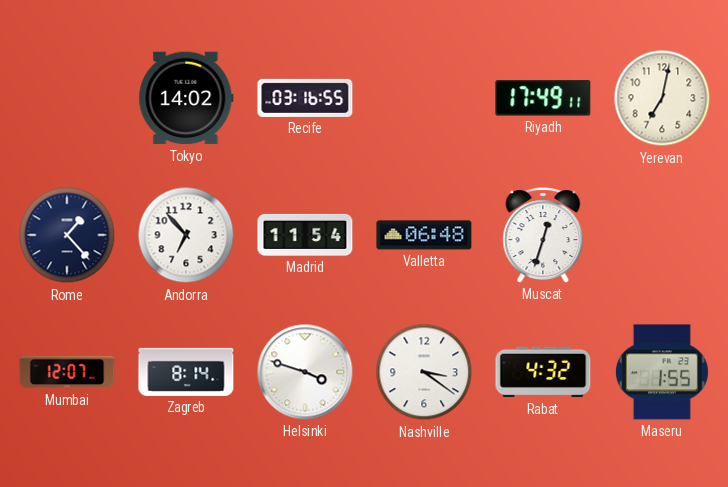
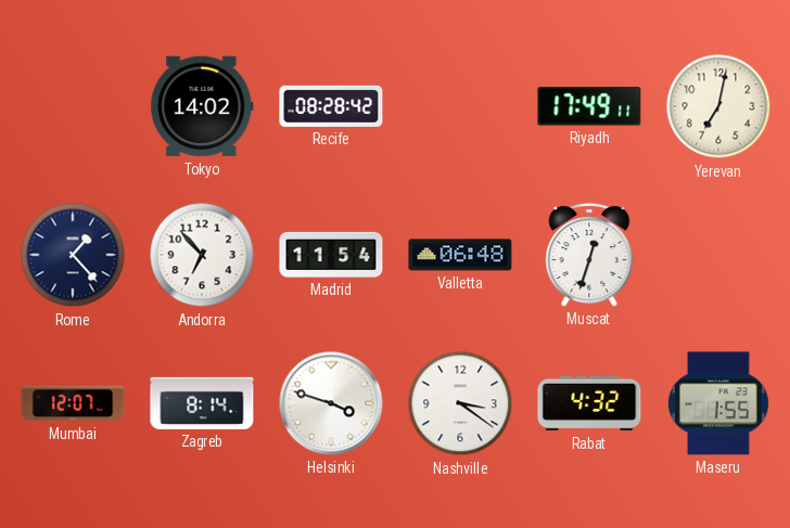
Recife: 03:16 -> 08:28 (331, 106)
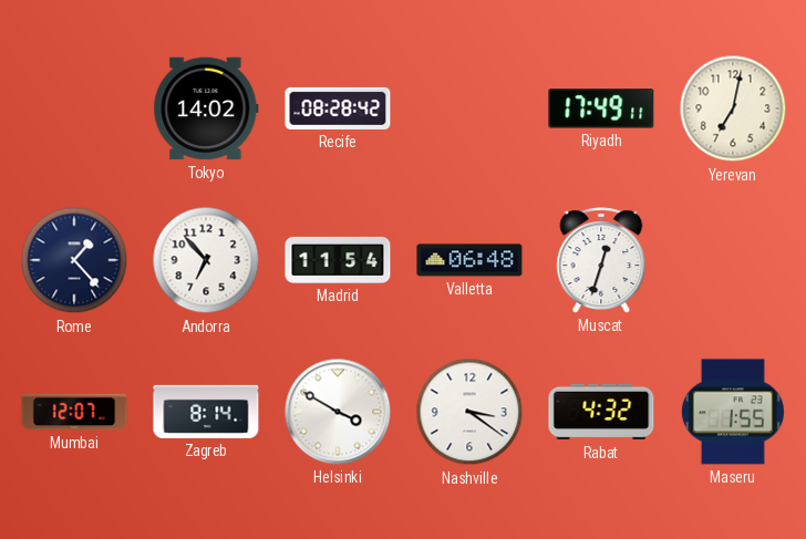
Helsinki: 3:48 -> 3:50 (338, 412)
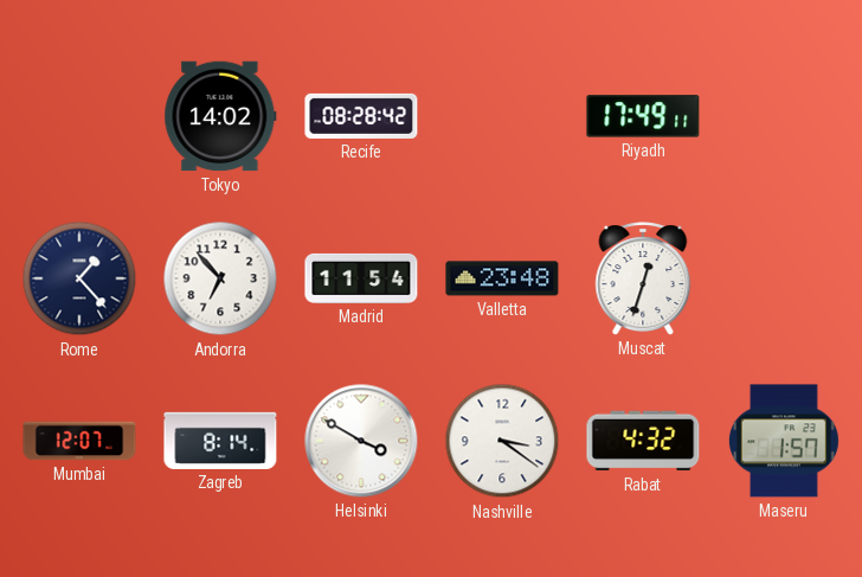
Yerevan: 7:02 -> none (733, 108)
Valletta: 06:48 -> 23:48 (502, 278)
Maseru: 1:55 -> 1:57 (784, 441)
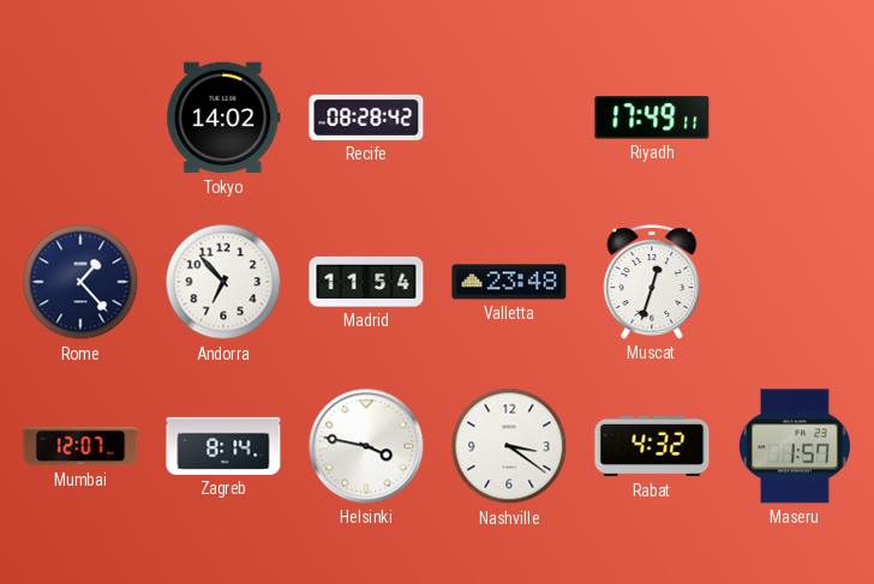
Helsinki: 3:50 -> 3:47 (366, 446)
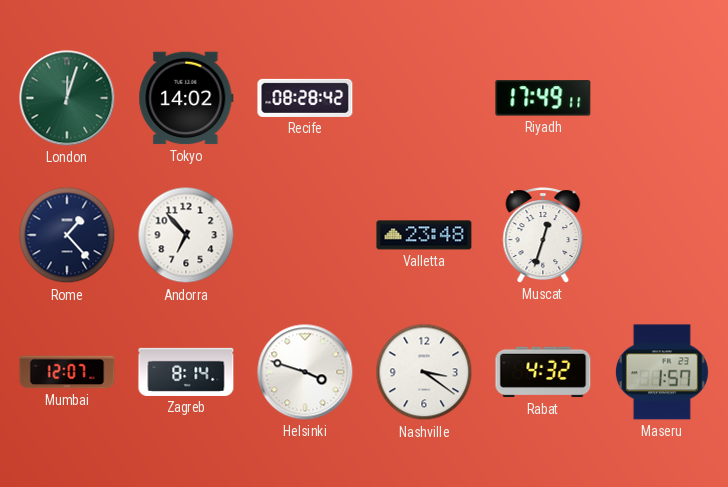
London: none -> 12:03 (67, 98)
Madrid: 11:54 -> none (366, 282)
Helsinki: 3:47 -> 3:48 (305, 372)
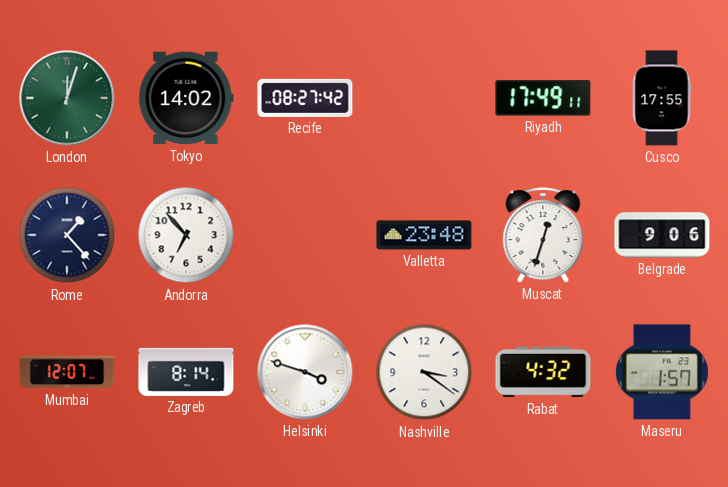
Recife: 08:28 -> 08:27 (305, 98)
Cusco: none -> 17:55 (662, 98)
Belgrade: none -> 9:06 (662, 235)
